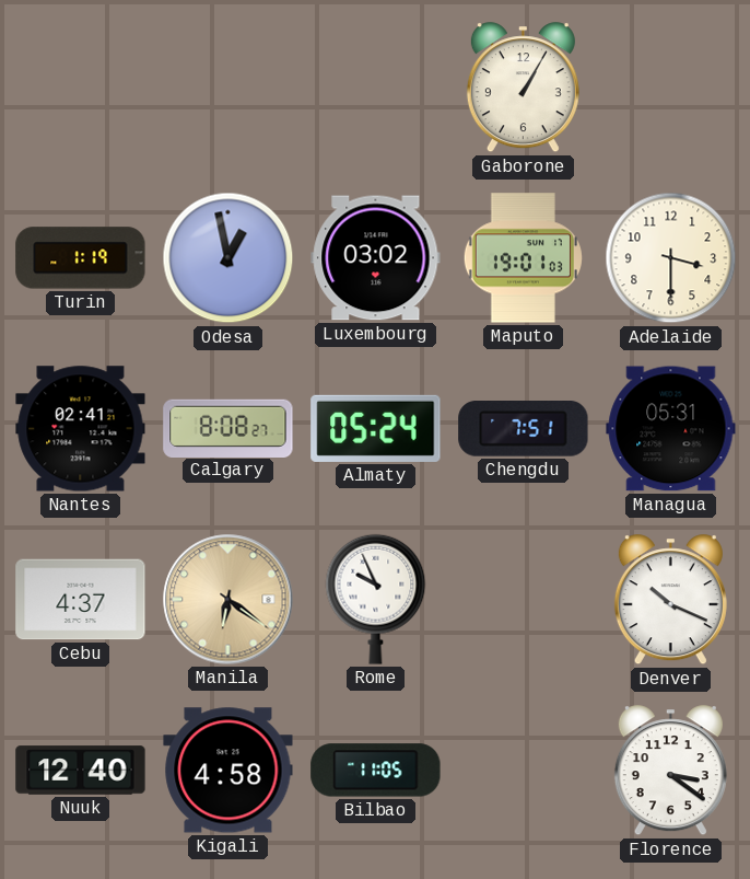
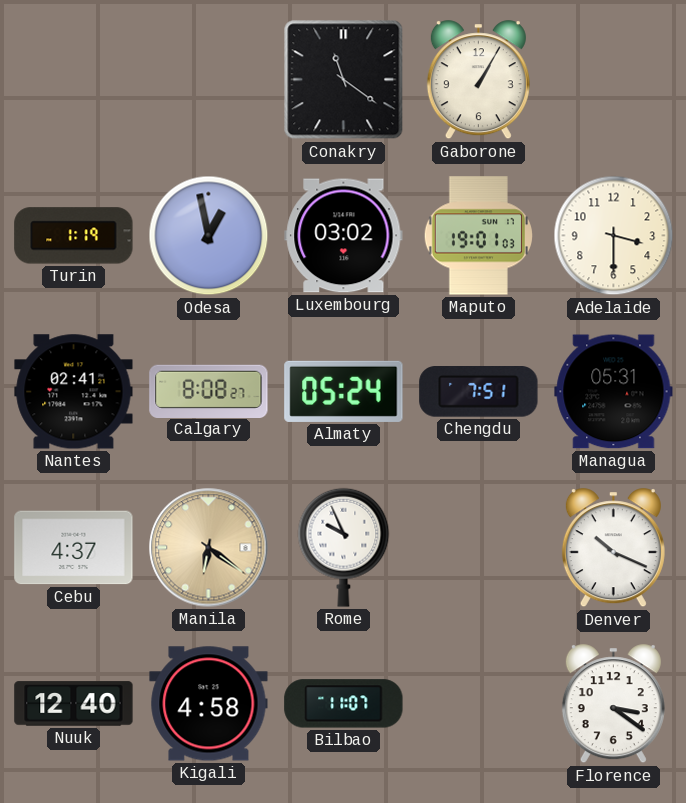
Conakry: none -> 11:21 (344, 80)
Bilbao: 11:05 -> 11:07 (344, 704)
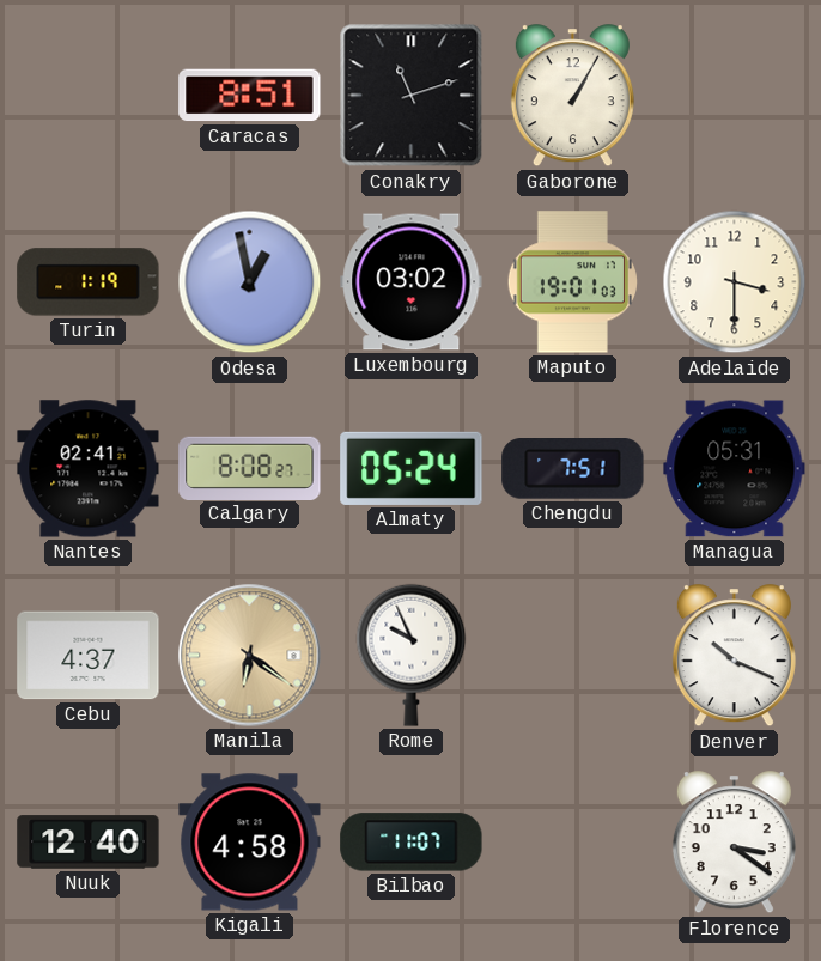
Caracas: none -> 8:51 (250, 96)
Conakry: 11:21 -> 11:12 (412, 96)
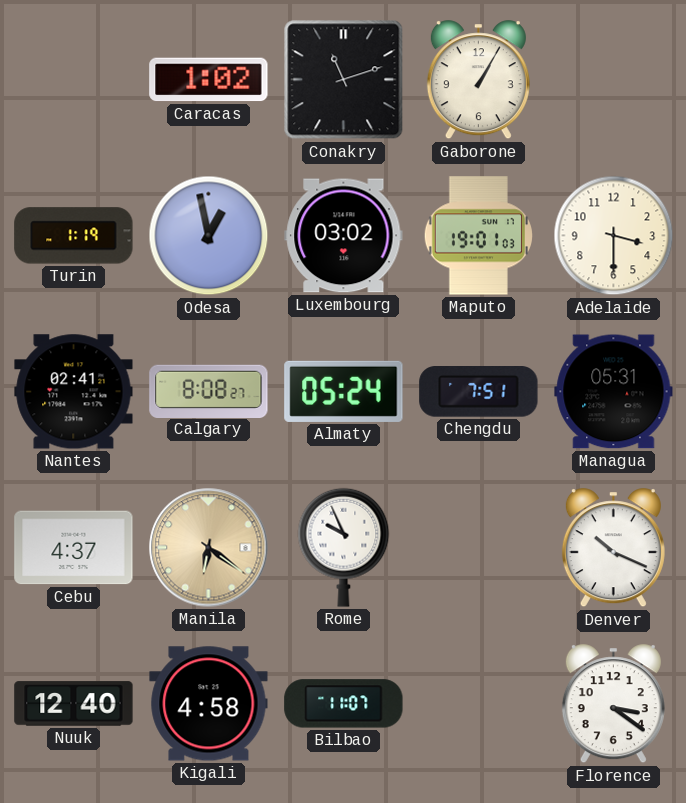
Caracas: 8:51 -> 1:02 (209, 80)
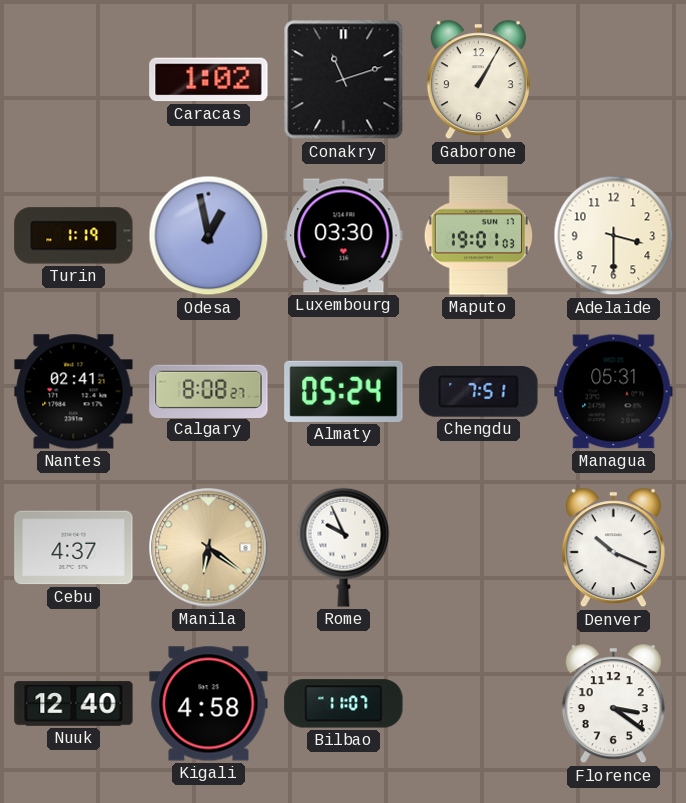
Luxembourg: 03:02 -> 03:30 (344, 236)
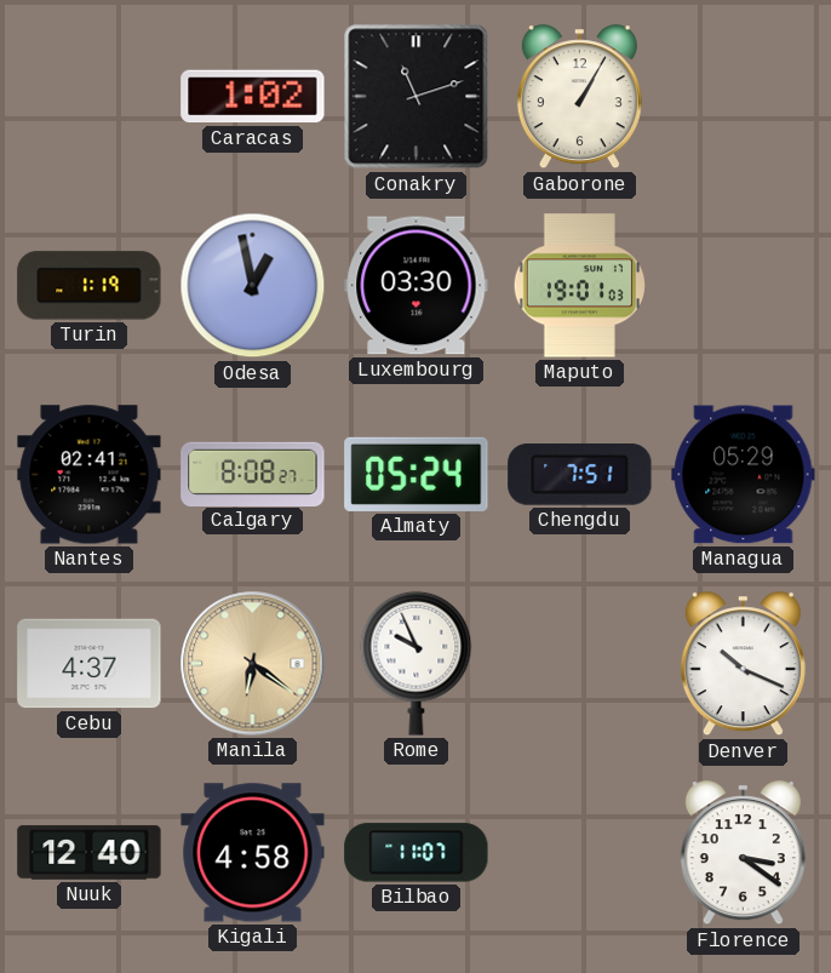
Adelaide: 3:30 -> none (614, 236)
Managua: 05:31 -> 05:29 (744, 475)
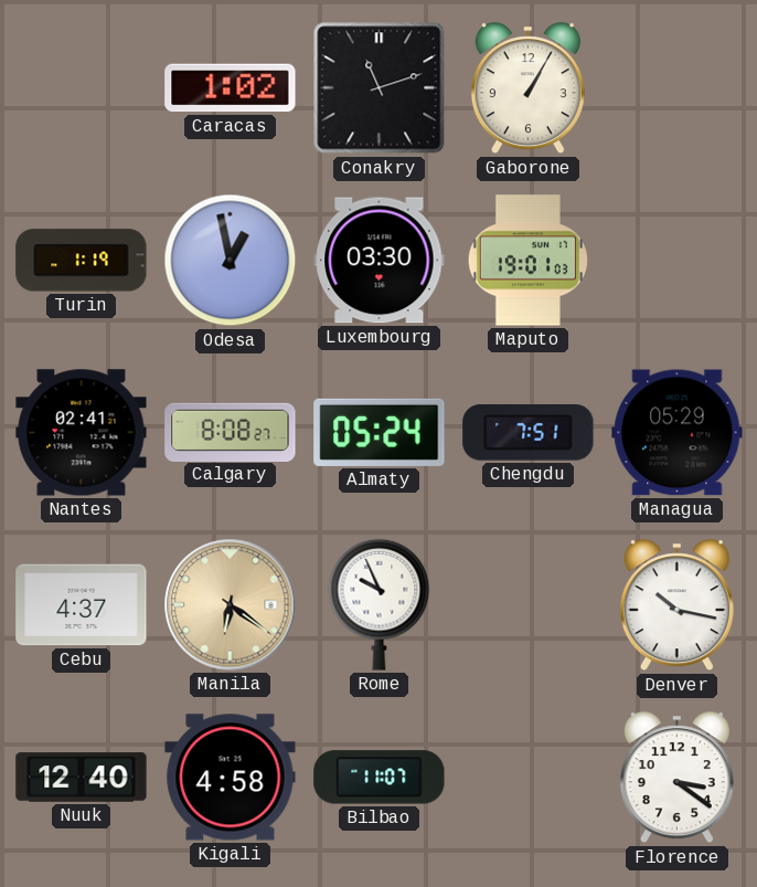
Denver: 10:19 -> 10:17 (676, 605)
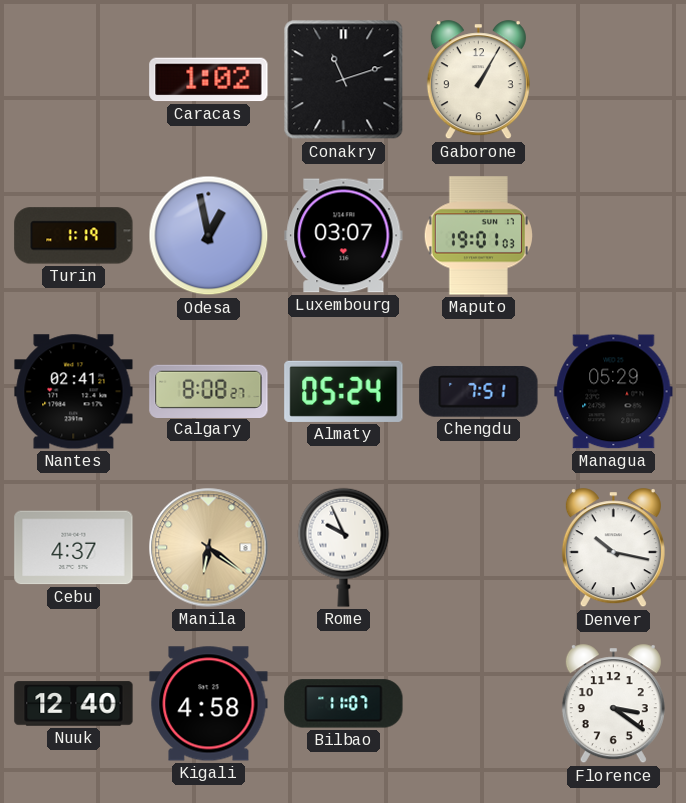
Luxembourg: 03:30 -> 03:07 (344, 236)
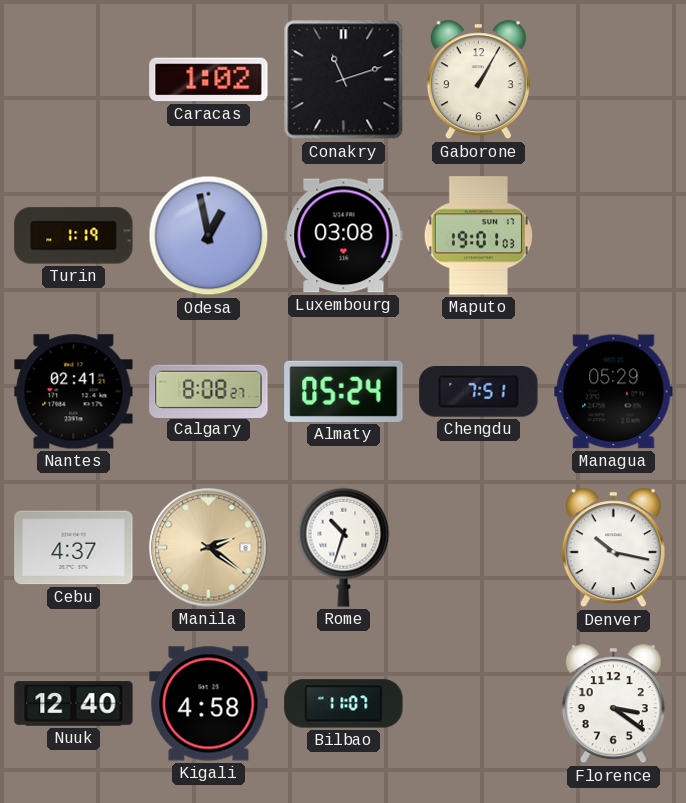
Luxembourg: 03:07 -> 03:08 (344, 236)
Manila: 6:21 -> 2:21 (209, 548)
Rome: 9:56 -> 10:33 (344, 547)
